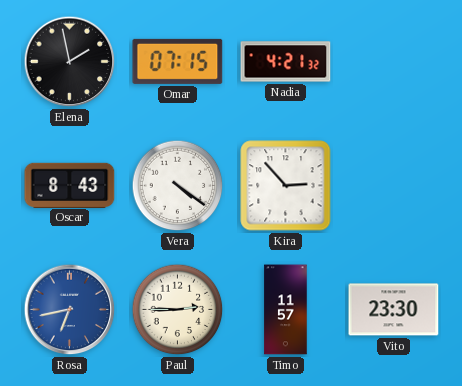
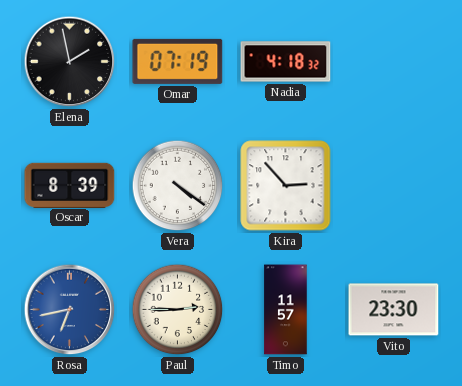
Omar: 07:15 -> 07:19 (178, 61)
Nadia: 4:21 -> 4:18 (286, 62)
Oscar: 8:43 -> 8:39 (70, 185)
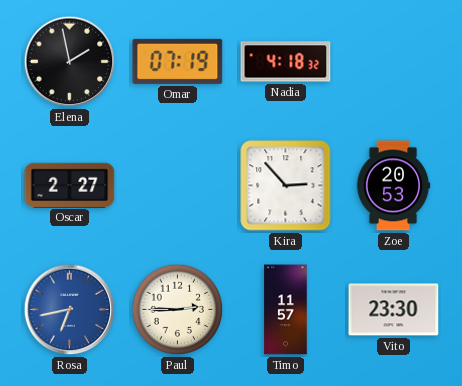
Oscar: 8:39 -> 2:27 (70, 185)
Vera: 4:21 -> none (178, 186)
Zoe: none -> 20:53 (393, 186)
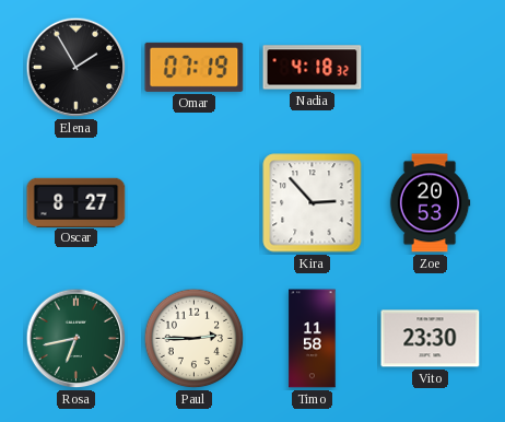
Elena: 1:58 -> 1:55 (77, 68)
Oscar: 2:27 -> 8:27 (77, 202)
Rosa dial: blue -> green (77, 339)
Timo: 11:57 -> 11:58 (313, 339)
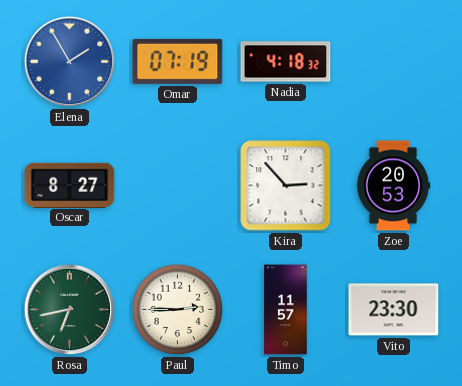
Elena dial: black -> blue (70, 62)
Timo: 11:58 -> 11:57 (286, 310)
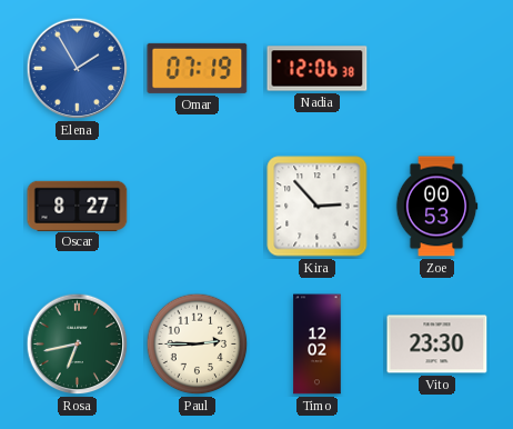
Nadia: 4:18 -> 12:06 (318, 69)
Zoe: 20:53 -> 00:53 (436, 207)
Timo: 11:57 -> 12:02 (318, 345)
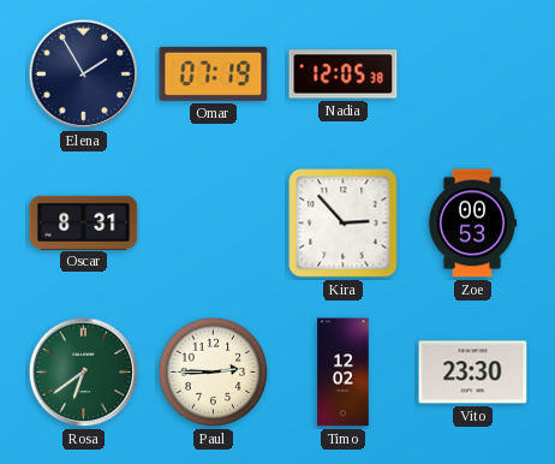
Elena dial: blue -> navy (84, 75)
Nadia: 12:06 -> 12:05 (344, 75)
Oscar: 8:27 -> 8:31 (84, 222)
Rosa: 6:43 -> 6:39 (84, 373)
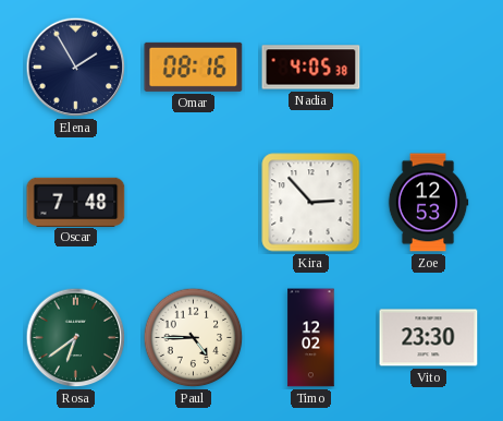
Omar: 07:19 -> 08:16 (194, 67)
Nadia: 12:05 -> 4:05 (311, 68)
Oscar: 8:31 -> 7:48 (76, 202)
Zoe: 00:53 -> 12:53 (428, 203)
Paul: 2:45 -> 4:45 (194, 338)
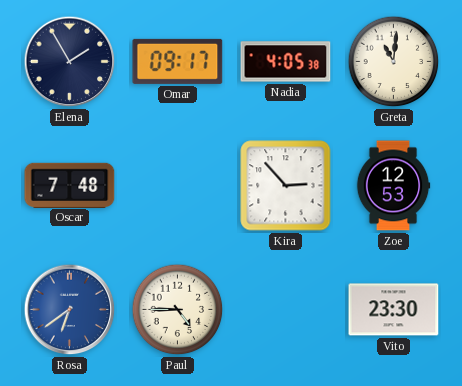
Omar: 08:16 -> 09:17 (178, 61)
Greta: none -> 11:01 (394, 62)
Rosa dial: green -> blue (70, 310)
Timo: 12:02 -> none (311, 338)
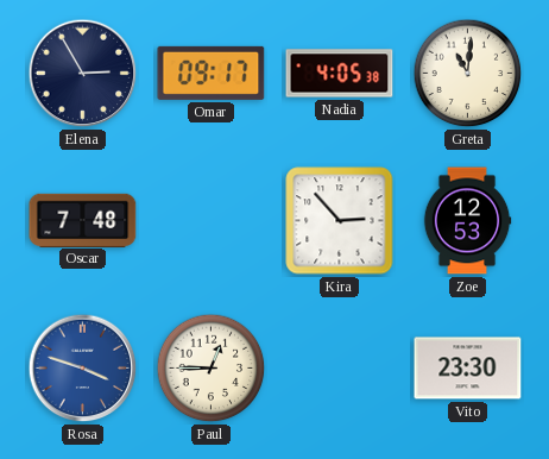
Elena: 1:55 -> 2:55 (83, 74)
Rosa: 6:39 -> 3:48 (83, 369)
Paul: 4:45 -> 12:45 (212, 369)
